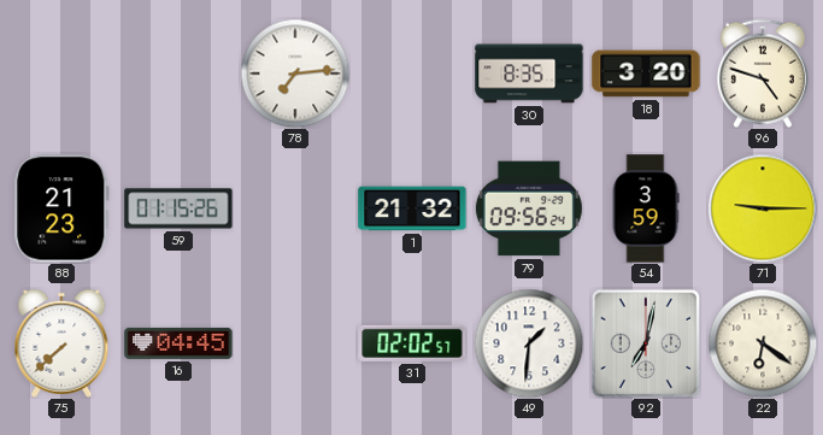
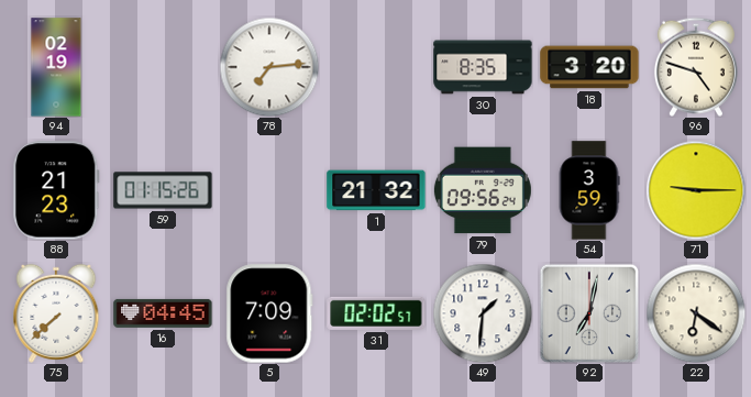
94: none -> 02:19 (56, 67)
5: none -> 7:09 (269, 313)
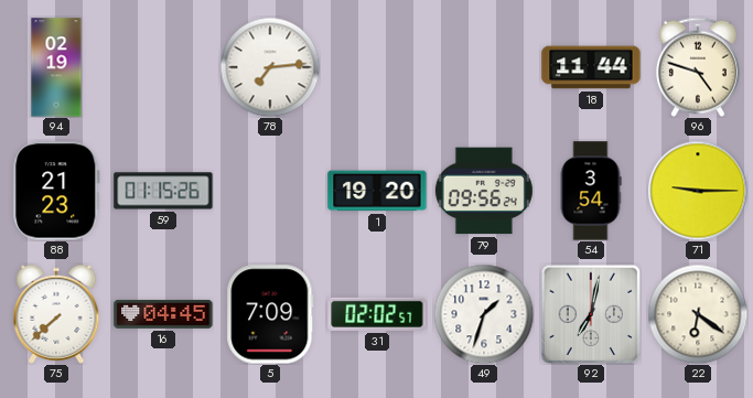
30: 8:35 -> none (483, 67)
18: 3:20 -> 11:44 (591, 67)
1: 21:32 -> 19:20 (377, 191)
54: 3:59 -> 3:54 (591, 191)
49: 1:31 -> 1:33 (484, 314)
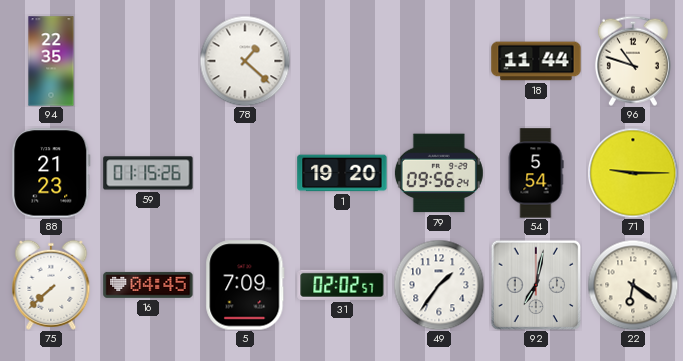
94: 02:19 -> 22:35 (51, 61)
78: 7:14 -> 1:22 (245, 61)
96: 4:48 -> 10:48 (633, 61)
54: 3:54 -> 5:54 (536, 173)
49: 1:33 -> 1:36 (439, 285)
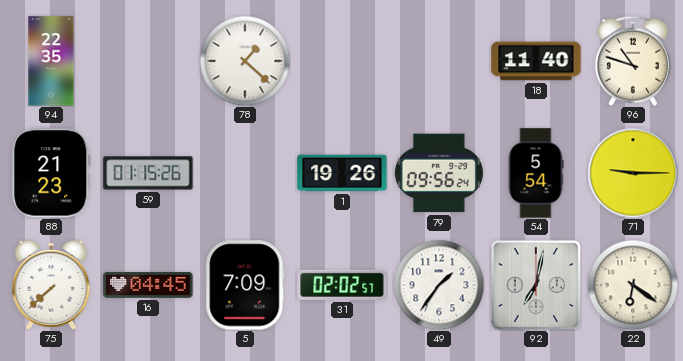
18: 11:44 -> 11:40 (536, 61)
1: 19:20 -> 19:26 (342, 173)
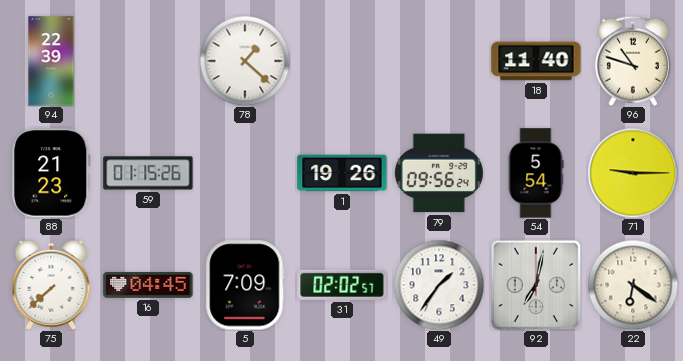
94: 22:35 -> 22:39 (51, 61)
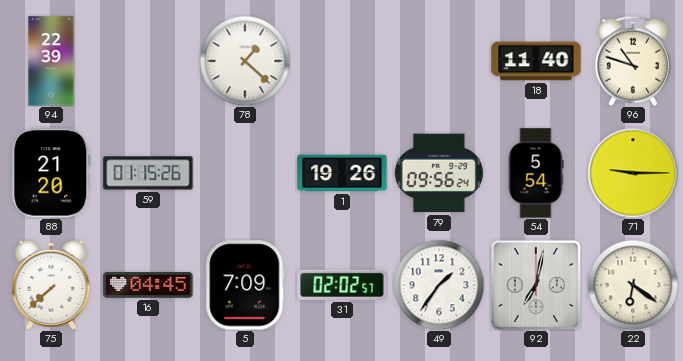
88: 21:23 -> 21:20 (51, 173)
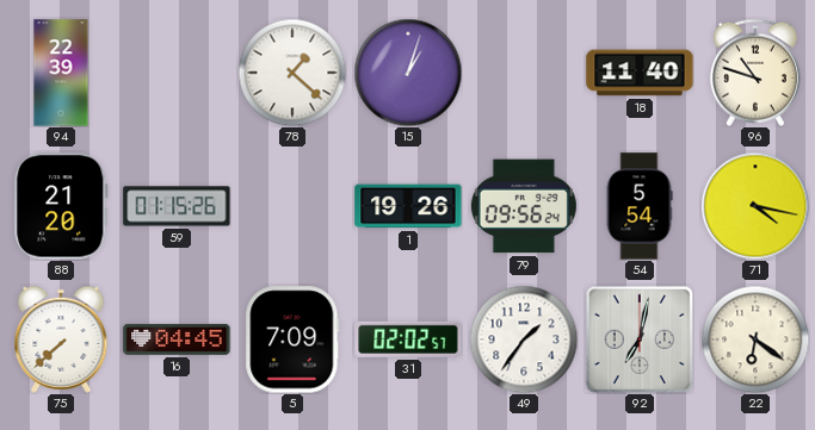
15: none -> 1:03 (408, 73)
71: 9:15 -> 4:17 (755, 206)
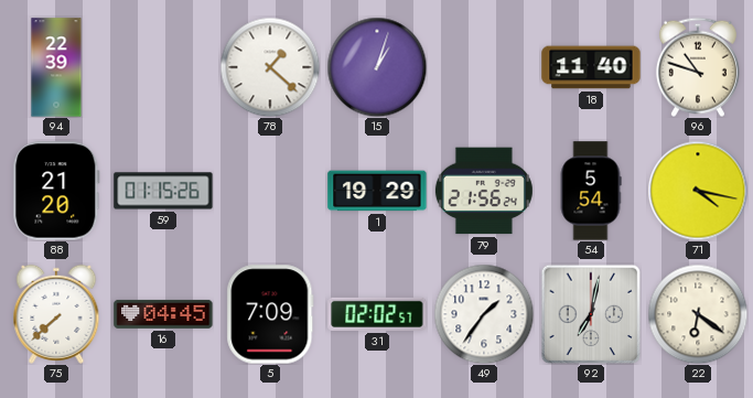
1: 19:26 -> 19:29 (377, 191)
79: 09:56 -> 21:56 (484, 191)
